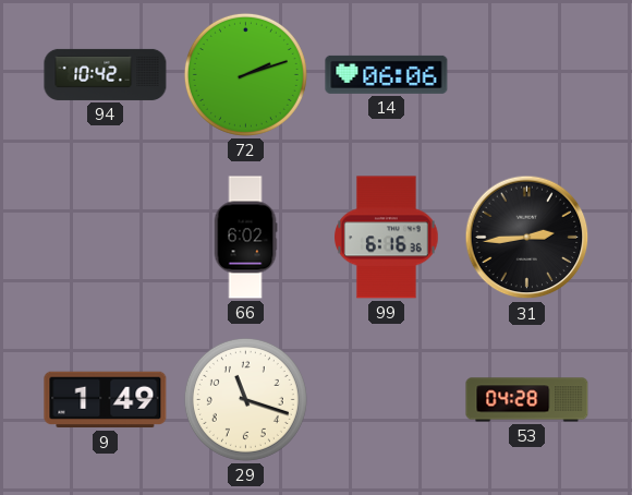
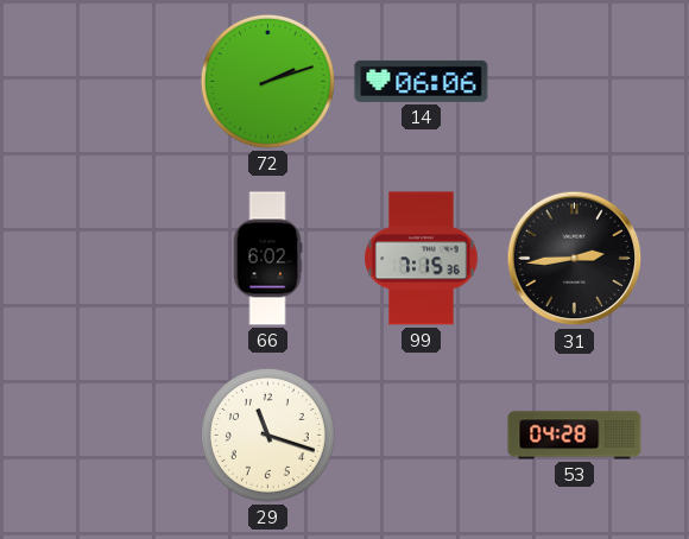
94: 10:42 -> none (106, 74)
99: 6:16 -> 7:15 (422, 259)
9: 1:49 -> none (106, 400)
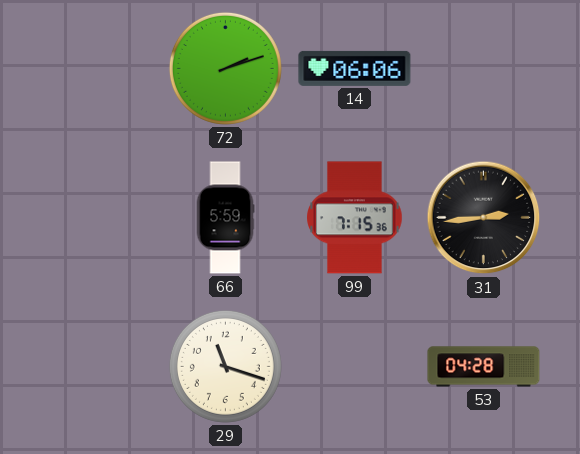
66: 6:02 -> 5:59 (225, 218)
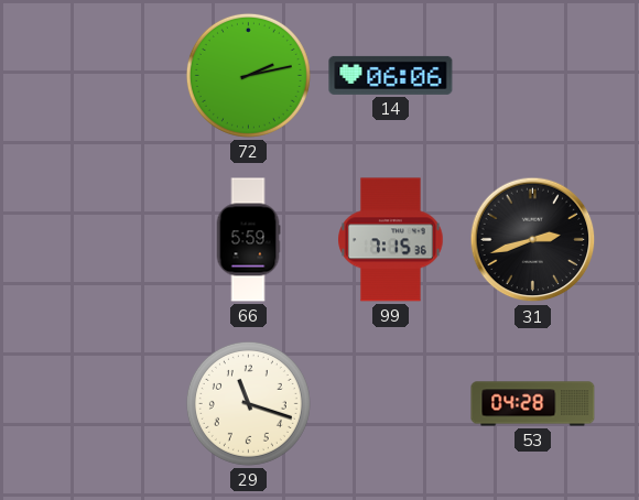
72: 2:12 -> 2:13 (248, 75)
31: 2:44 -> 2:42 (533, 240)
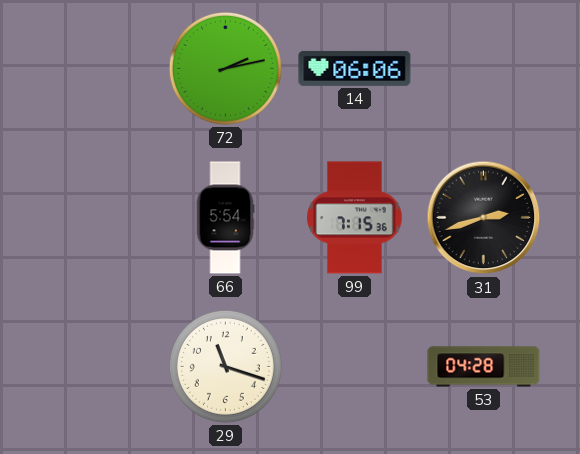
66: 5:59 -> 5:54 (225, 218)
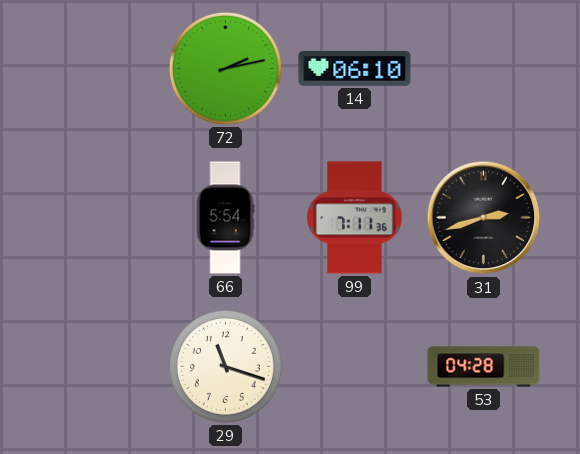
14: 06:06 -> 06:10 (355, 68)
99: 7:15 -> 7:11 (355, 218)
